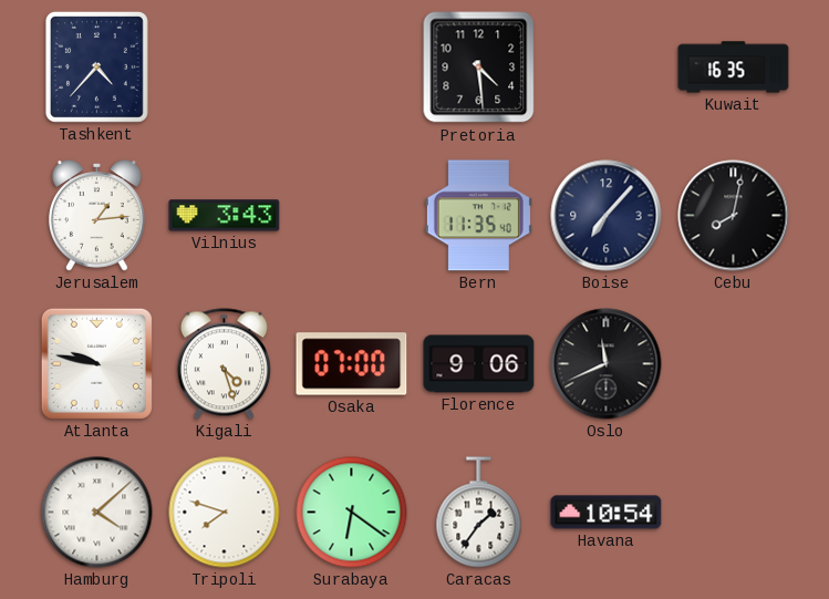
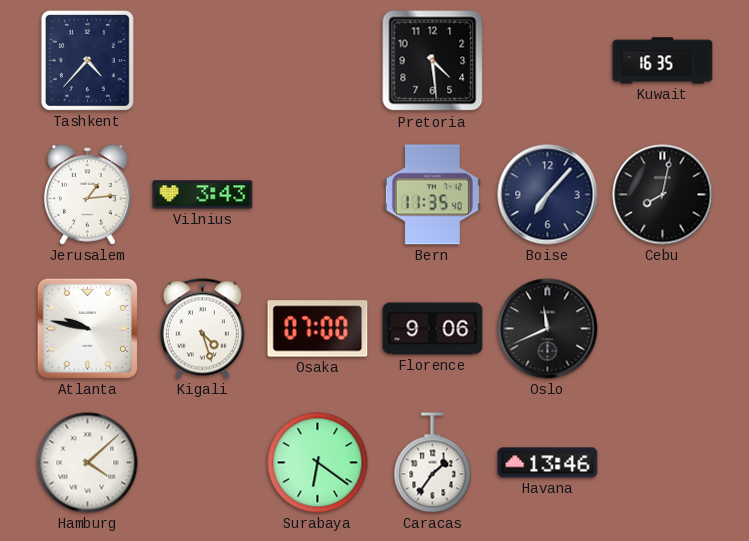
Tripoli: 7:48 -> none (225, 513)
Havana: 10:54 -> 13:46 (548, 463)
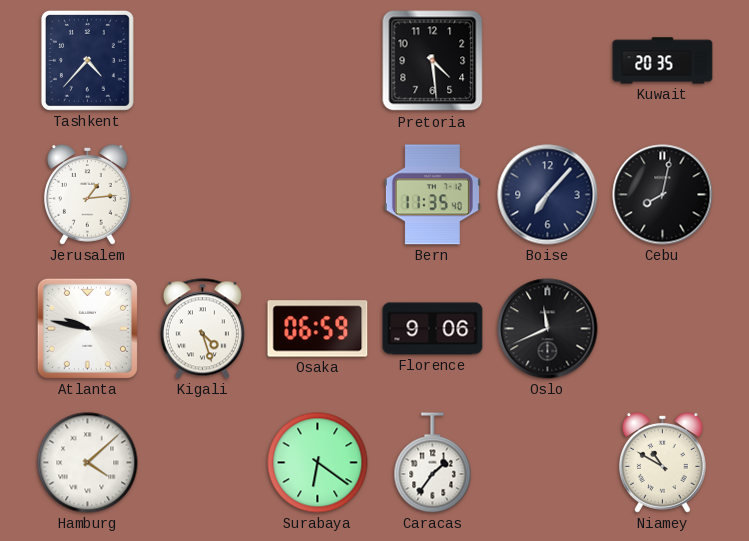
Kuwait: 16:35 -> 20:35 (663, 61)
Vilnius: 3:43 -> none (203, 195)
Osaka: 07:00 -> 06:59 (318, 329)
Havana: 13:46 -> none (548, 463)
Niamey: none -> 10:50 (663, 463)
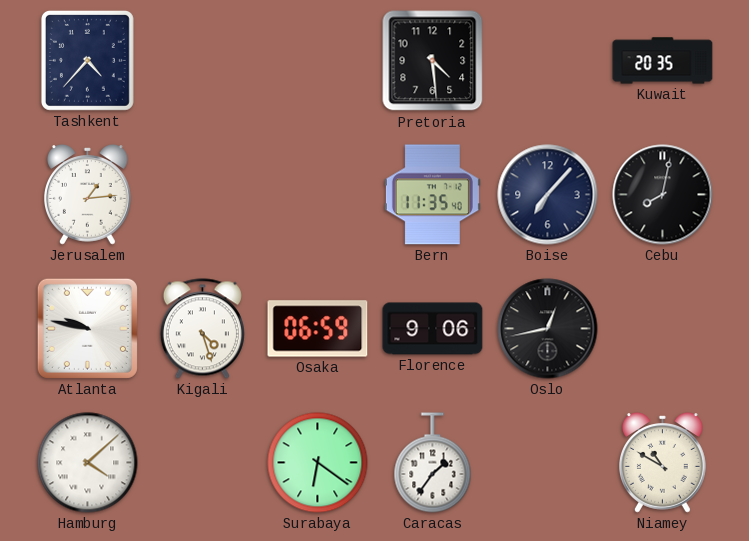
Oslo: 11:41 -> 12:43 (548, 329)
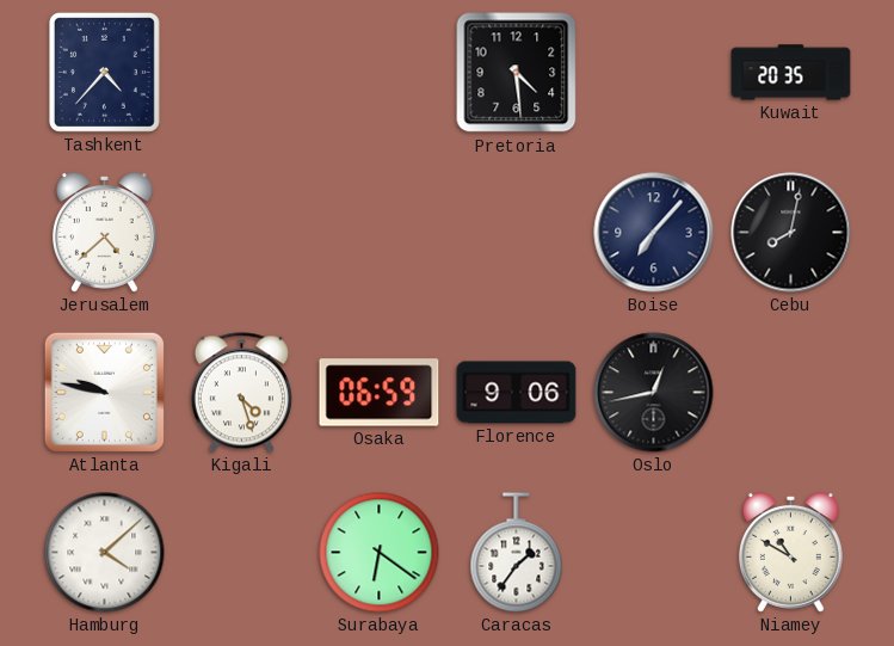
Jerusalem: 1:14 -> 4:38 (105, 233)
Bern: 11:35 -> none (432, 195)
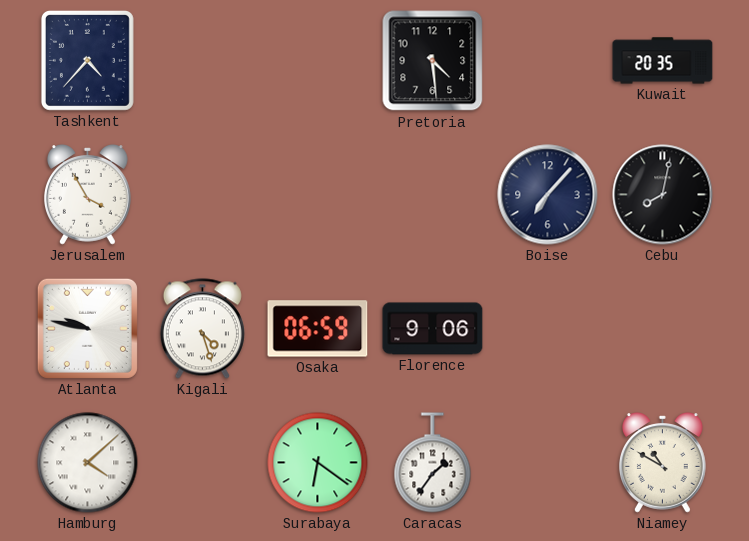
Jerusalem: 4:38 -> 3:55 (88, 195)
Oslo: 12:43 -> none (654, 393)
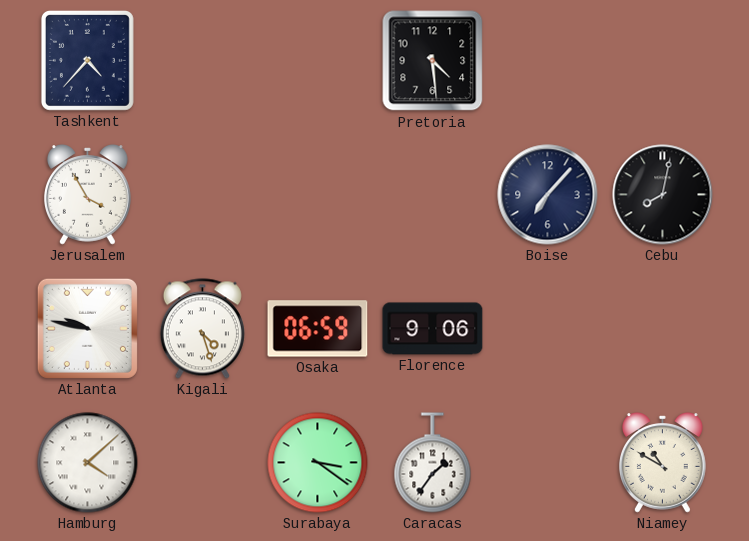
Kuwait: 20:35 -> none (663, 61)
Surabaya: 6:21 -> 3:21 (318, 463)
